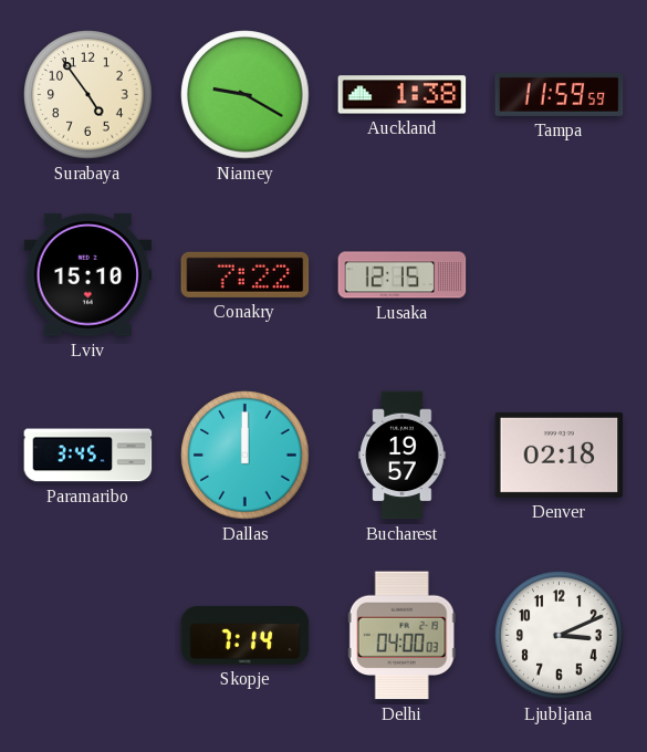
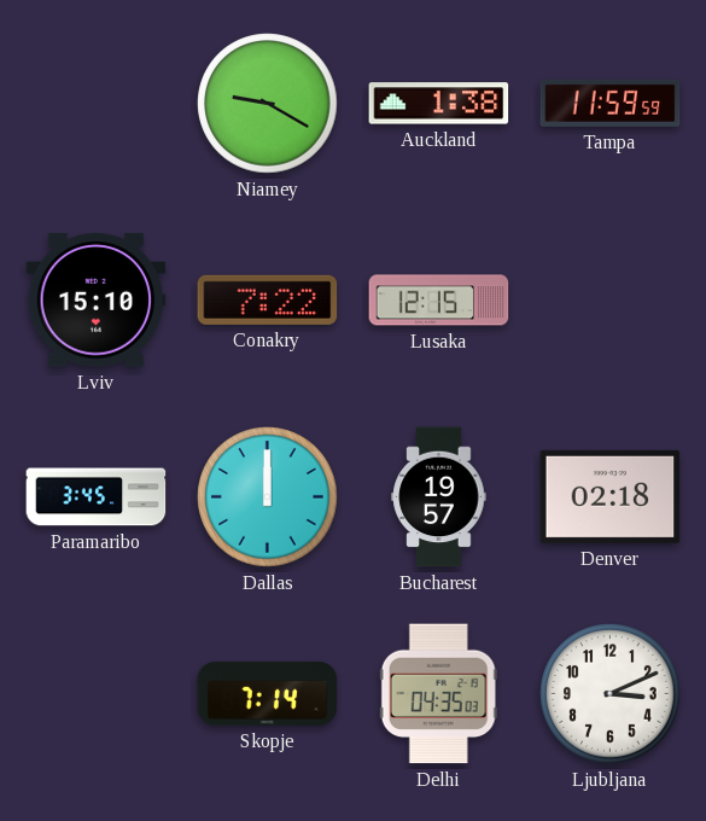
Surabaya: 4:54 -> none (88, 95)
Delhi: 04:00 -> 04:35 (438, 694)
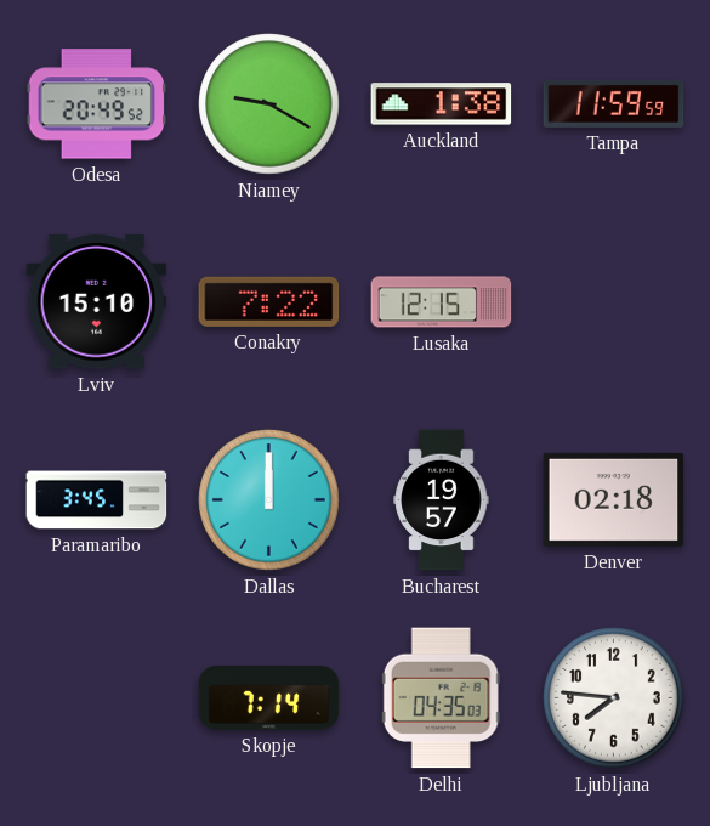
Odesa: none -> 20:49 (97, 104)
Ljubljana: 3:11 -> 7:46 (614, 698)
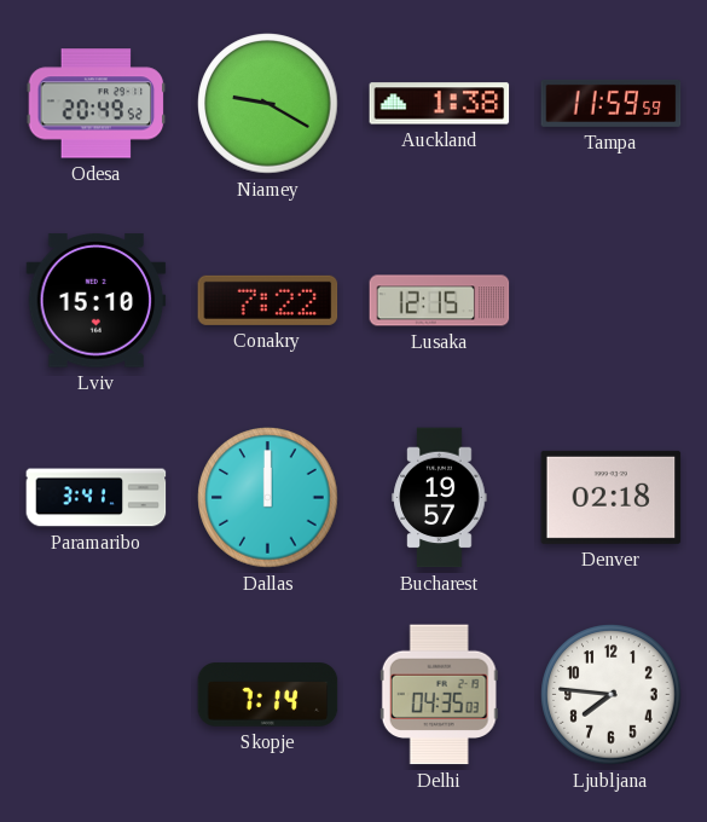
Paramaribo: 3:45 -> 3:41 (97, 498)
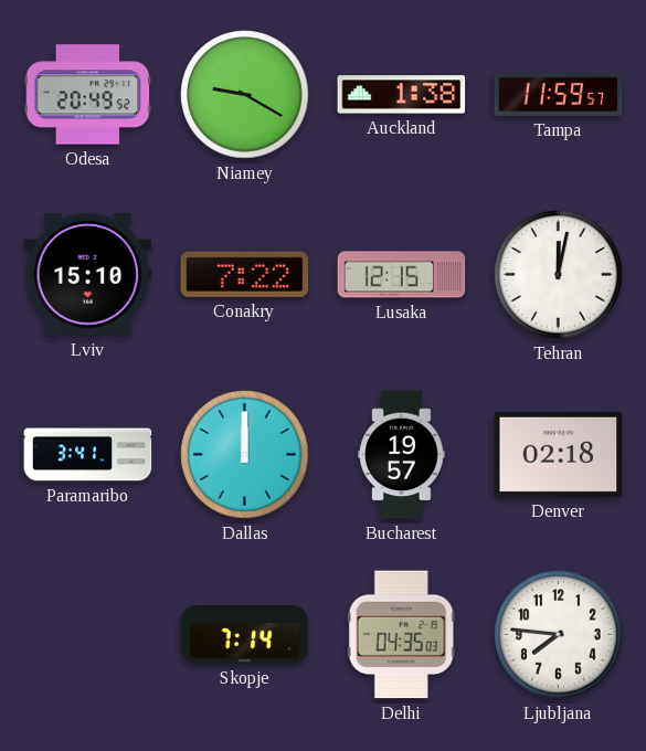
Tampa: 11:59:59 -> 11:59:57 (559, 94)
Tehran: none -> 12:02 (559, 275)
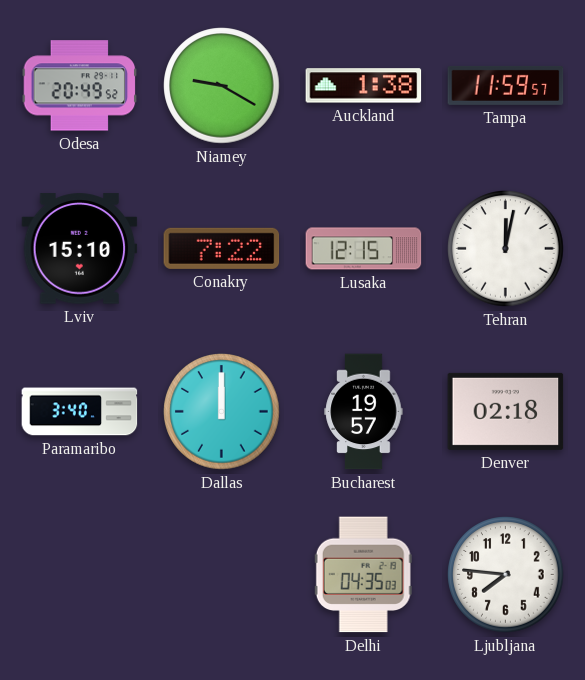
Paramaribo: 3:41 -> 3:40 (80, 412)
Skopje: 7:14 -> none (245, 635)
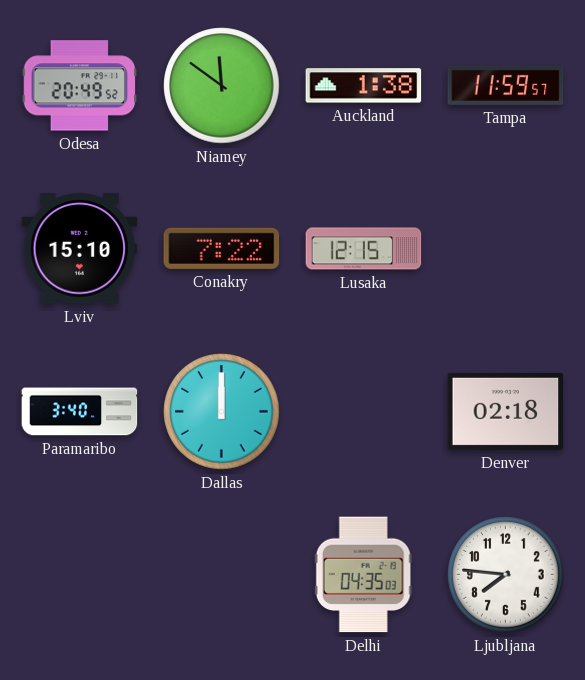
Niamey: 9:20 -> 11:51 (222, 86)
Tehran: 12:02 -> none (506, 249)
Bucharest: 19:57 -> none (364, 412)
